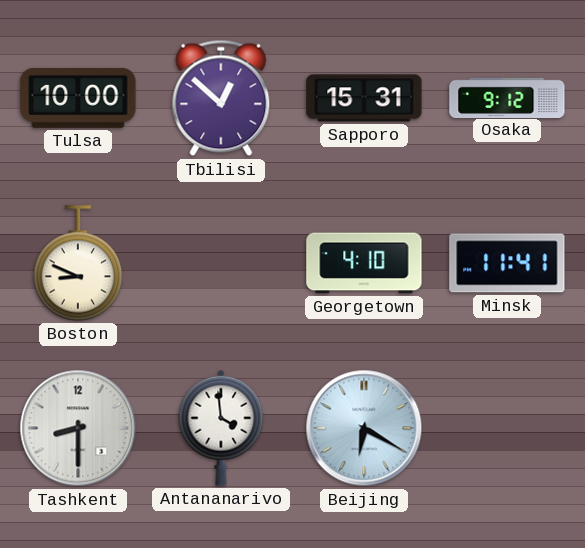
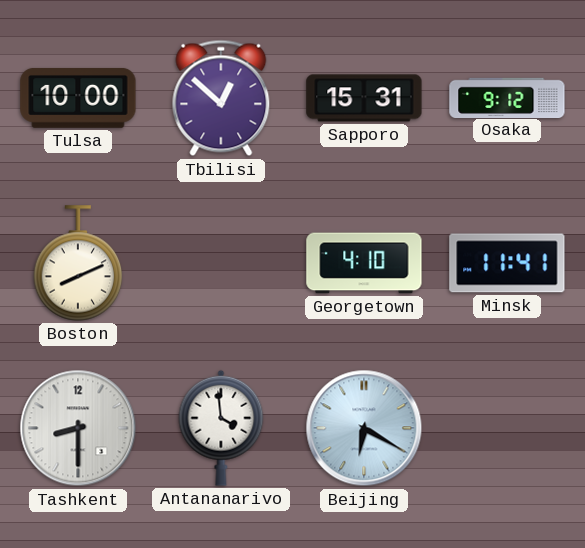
Boston: 8:49 -> 8:11 (78, 263)
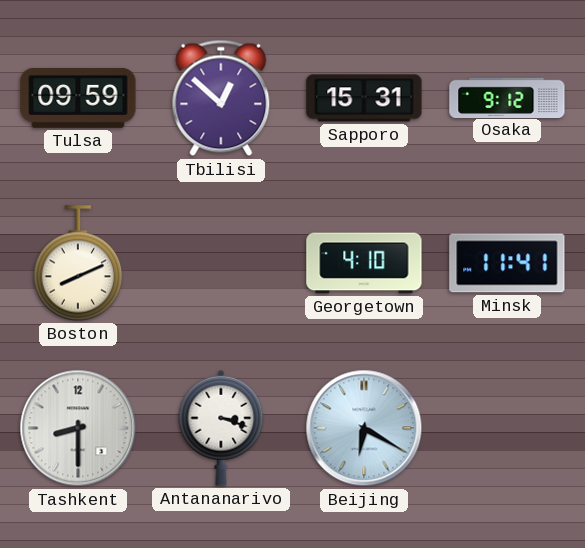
Tulsa: 10:00 -> 09:59 (78, 98)
Antananarivo: 3:59 -> 3:18 (221, 428)
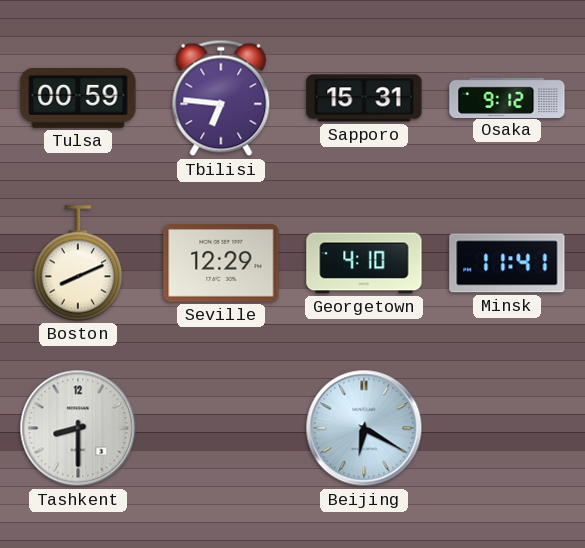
Tulsa: 09:59 -> 00:59 (78, 98)
Tbilisi: 12:52 -> 6:46 (221, 98)
Seville: none -> 12:29 (221, 264)
Antananarivo: 3:18 -> none (221, 428)
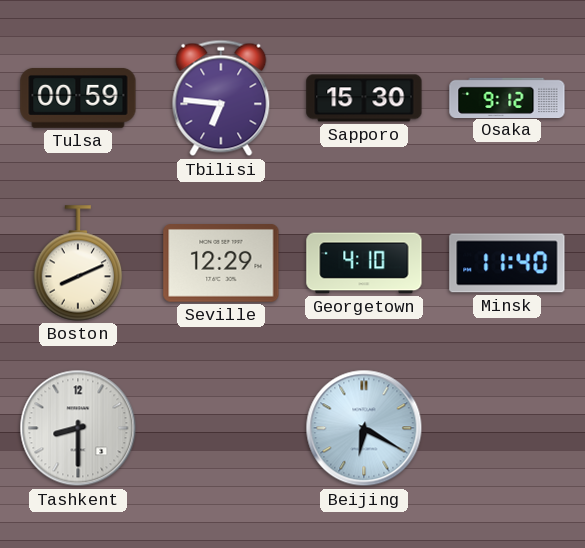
Sapporo: 15:31 -> 15:30 (364, 98)
Minsk: 11:41 -> 11:40 (507, 263)
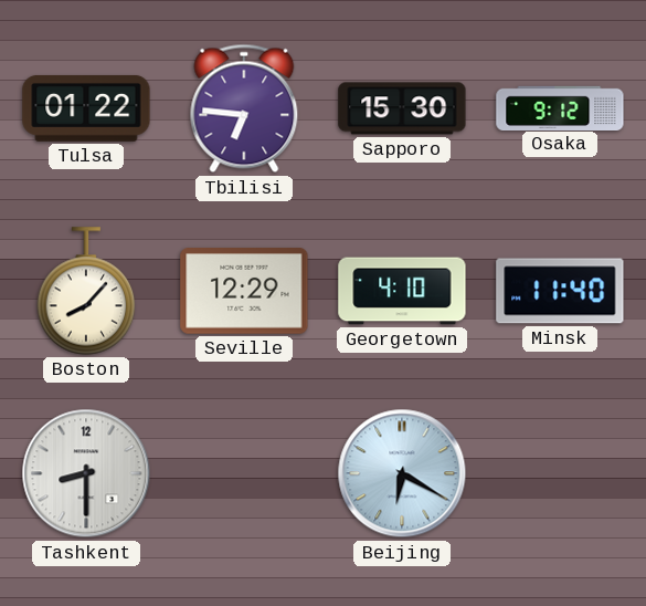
Tulsa: 00:59 -> 01:22 (86, 108)
Boston: 8:11 -> 8:07 (86, 291)
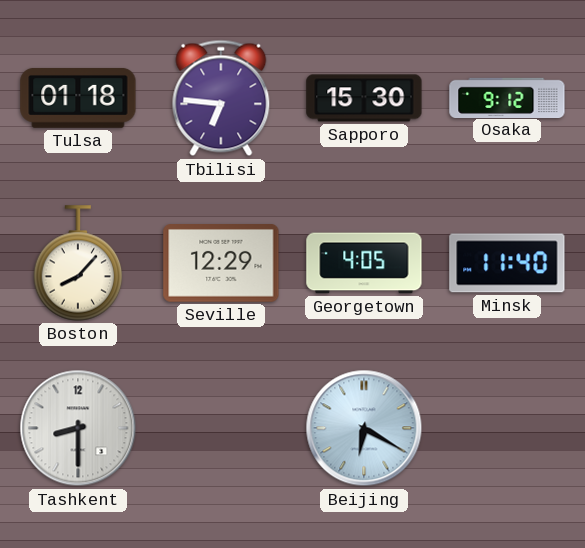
Tulsa: 01:22 -> 01:18 (78, 98)
Georgetown: 4:10 -> 4:05 (364, 263)
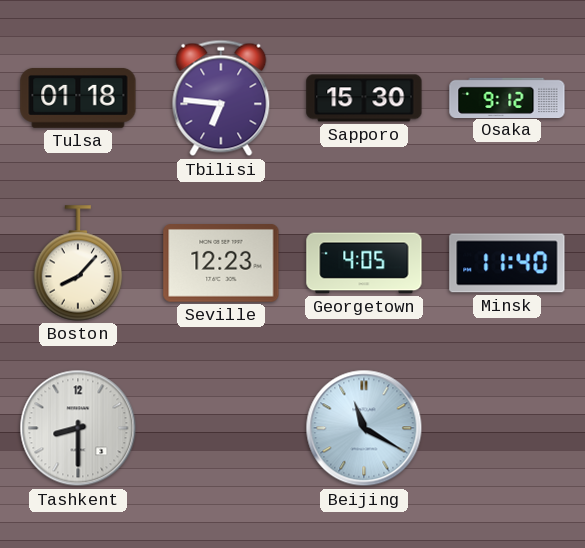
Seville: 12:29 -> 12:23 (221, 264)
Beijing: 6:20 -> 11:20 (364, 428)
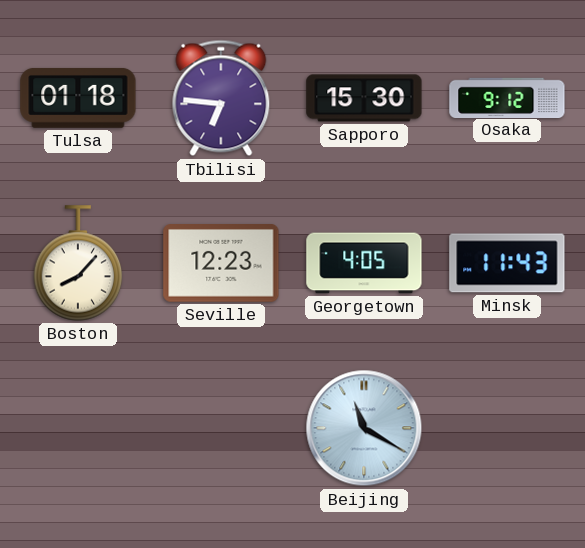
Minsk: 11:40 -> 11:43 (507, 263)
Tashkent: 8:30 -> none (78, 428)
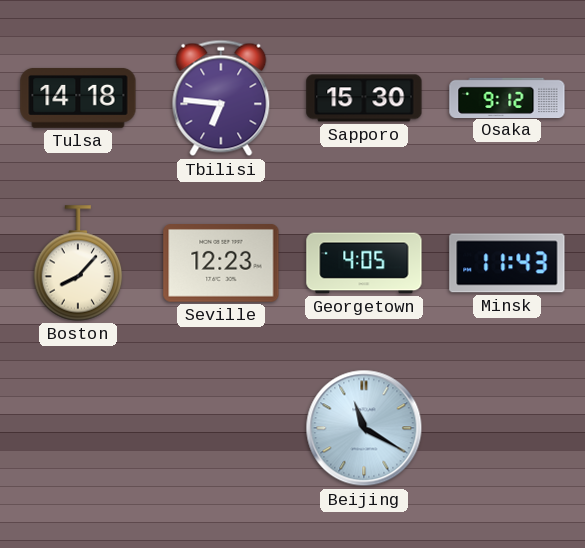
Tulsa: 01:18 -> 14:18 (78, 98)
